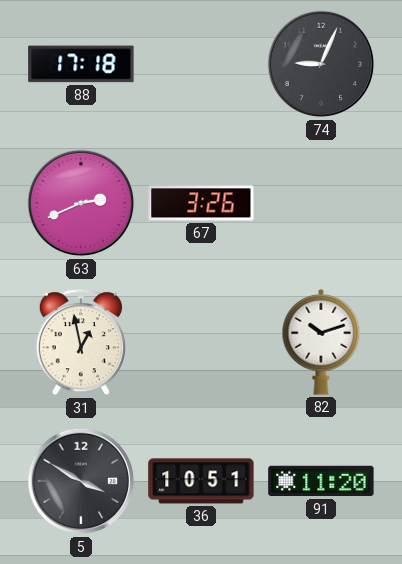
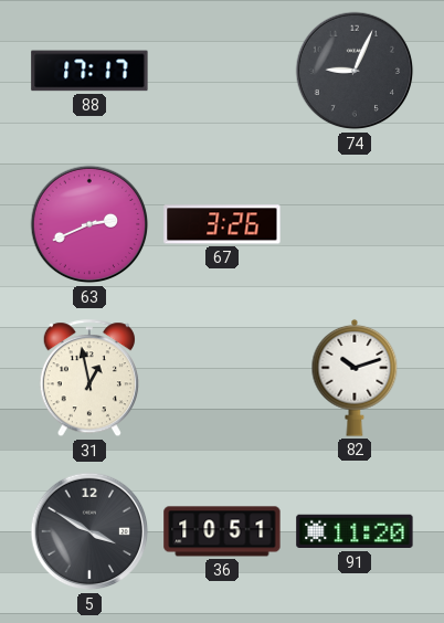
88: 17:18 -> 17:17 (89, 71)
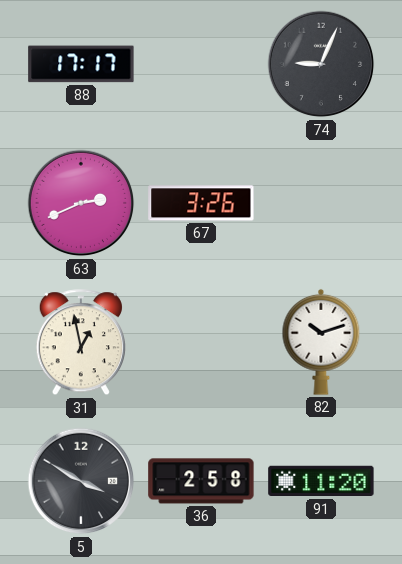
36: 10:51 -> 2:58 (201, 481)
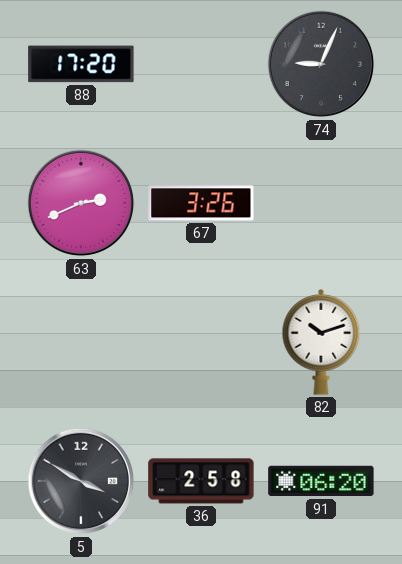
88: 17:17 -> 17:20 (81, 64)
31: 12:58 -> none (81, 343)
91: 11:20 -> 06:20 (321, 481)
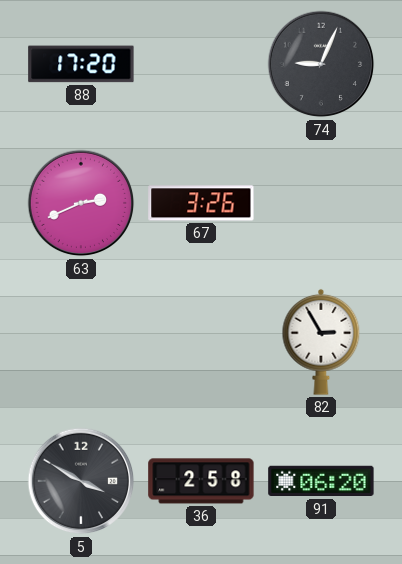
82: 10:12 -> 2:55 (321, 342)
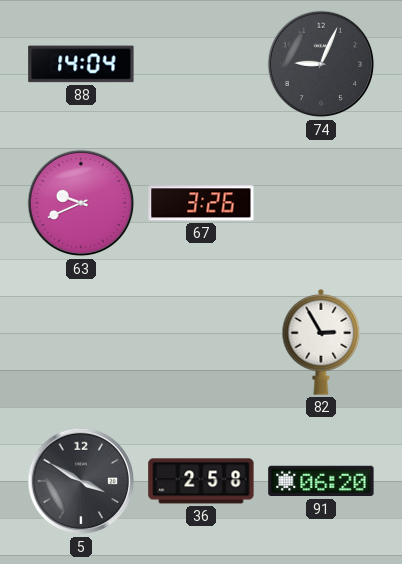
88: 17:20 -> 14:04 (81, 64)
63: 2:41 -> 9:41 (81, 203)
